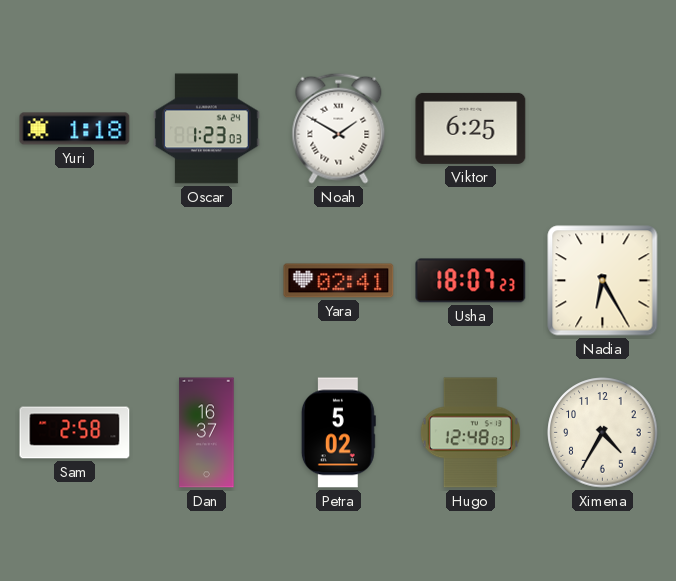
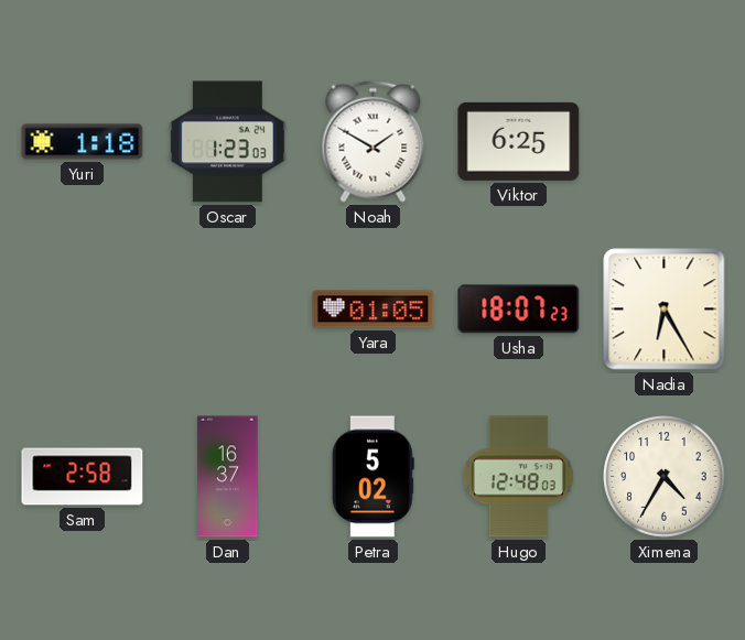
Yara: 02:41 -> 01:05 (374, 310)
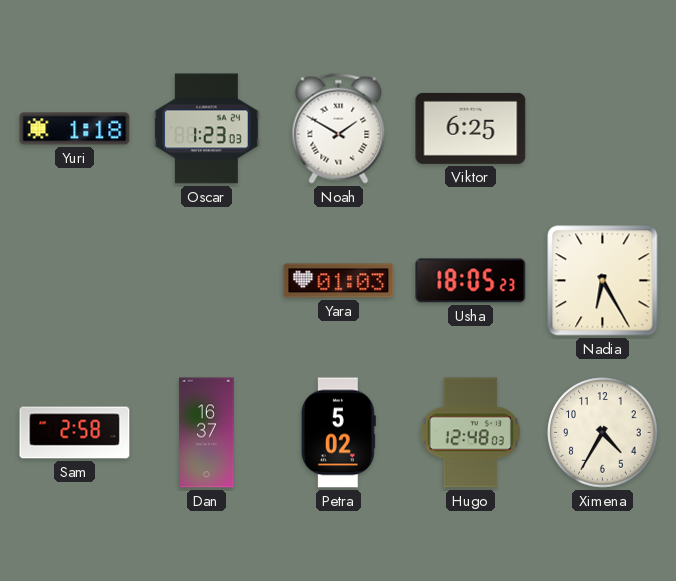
Yara: 01:05 -> 01:03 (339, 281)
Usha: 18:07 -> 18:05 (471, 281)
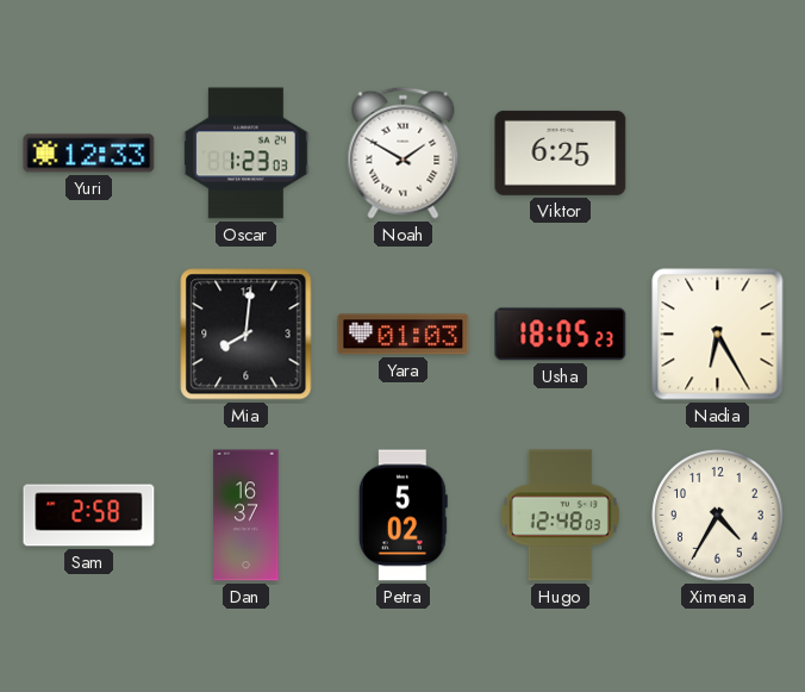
Yuri: 1:18 -> 12:33 (89, 154)
Mia: none -> 8:01 (247, 335)
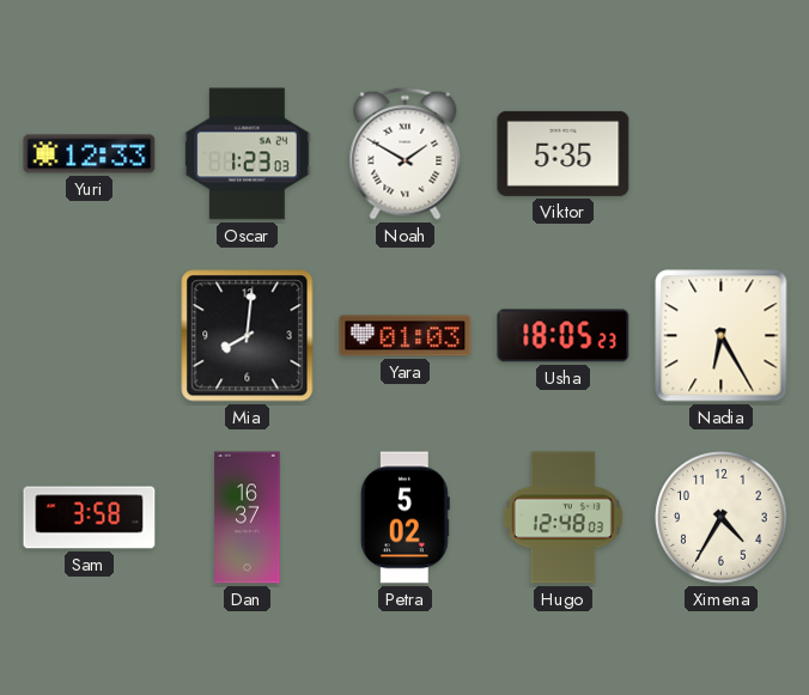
Viktor: 6:25 -> 5:35 (564, 153)
Sam: 2:58 -> 3:58 (90, 518)
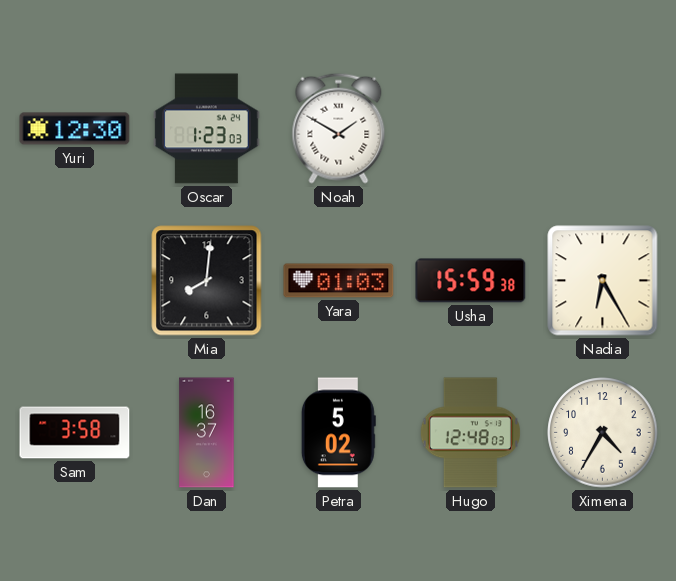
Yuri: 12:33 -> 12:30 (75, 129)
Viktor: 5:35 -> none (564, 153)
Usha: 18:05 -> 15:59 (471, 281)
